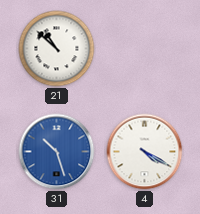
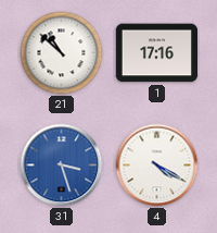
1: none -> 17:16 (157, 53)
31: 10:27 -> 3:27 (62, 165)
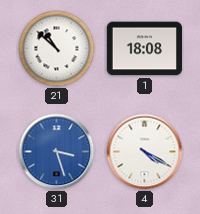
1: 17:16 -> 18:08 (145, 49)
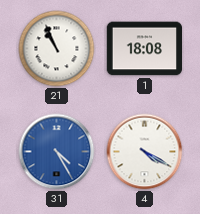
21: 10:52 -> 10:56 (57, 49)
31: 3:27 -> 4:25 (57, 152)
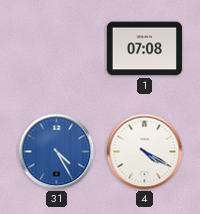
21: 10:56 -> none (57, 49)
1: 18:08 -> 07:08 (145, 49)
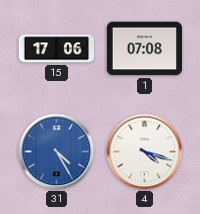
15: none -> 17:06 (56, 49)
4: 4:20 -> 4:18 (145, 152)
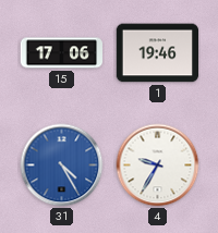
1: 07:08 -> 19:46 (158, 53)
4: 4:18 -> 9:35 (158, 165)
